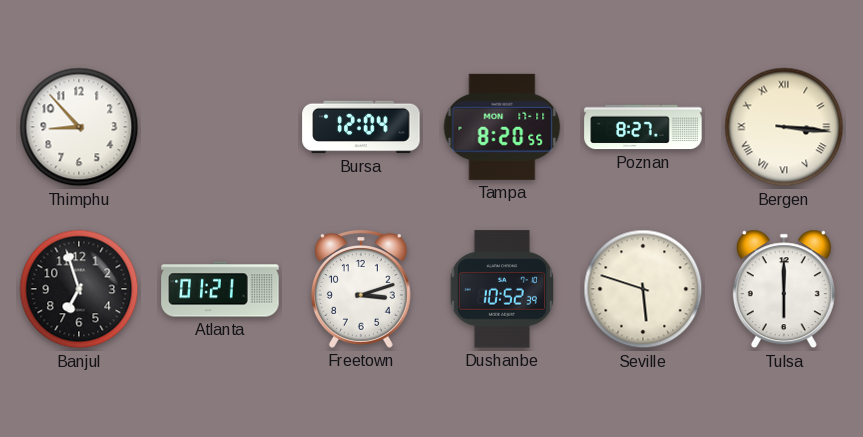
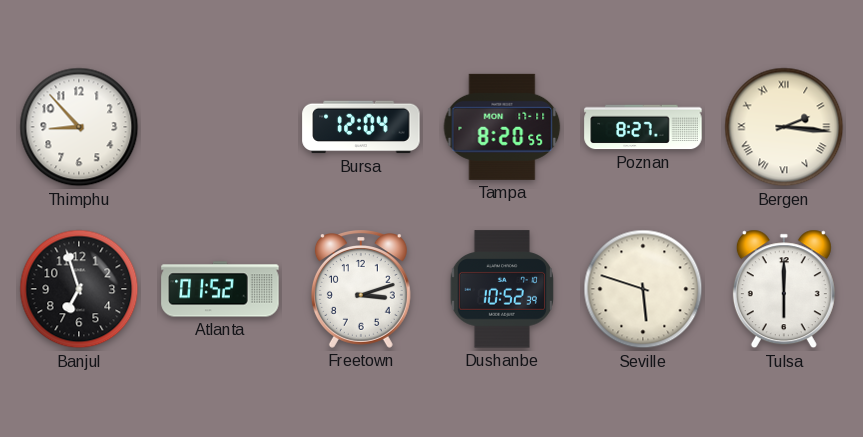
Bergen: 3:16 -> 2:16 (784, 127)
Atlanta: 01:21 -> 01:52 (220, 289)
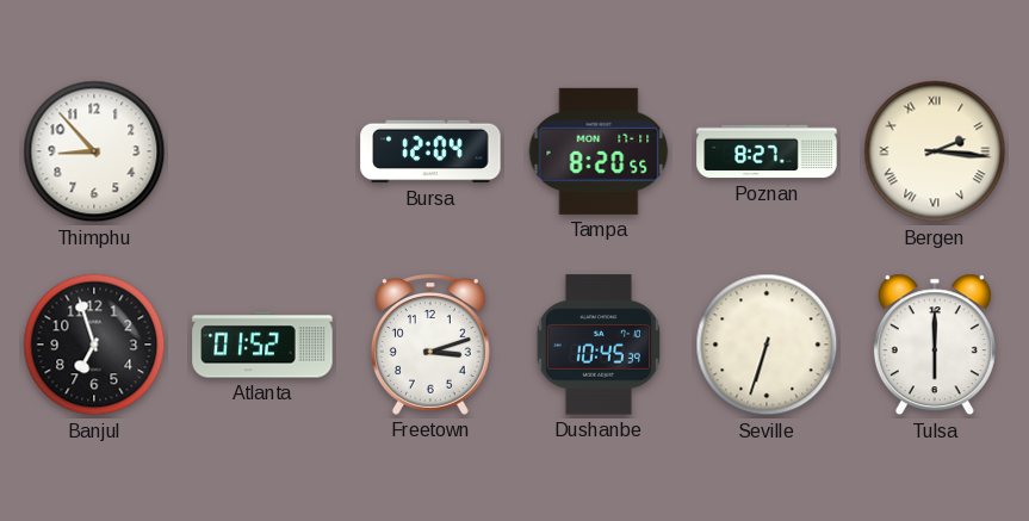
Dushanbe: 10:52 -> 10:45 (599, 345)
Seville: 5:48 -> 6:33 (767, 345)
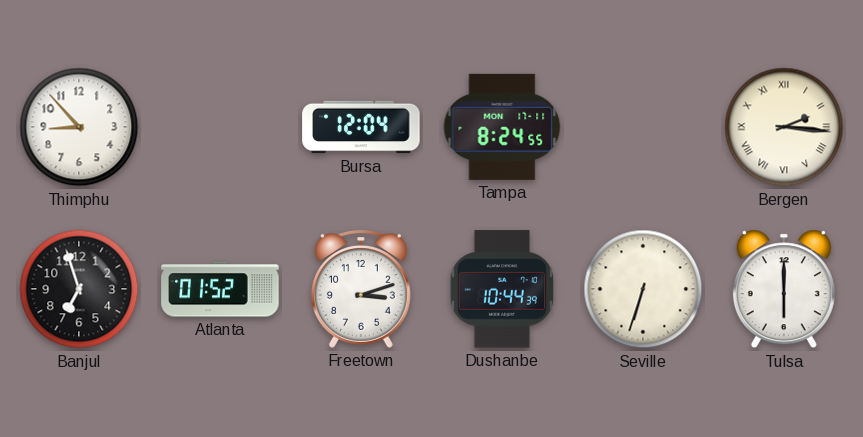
Tampa: 8:20 -> 8:24 (502, 127)
Poznan: 8:27 -> none (767, 151)
Dushanbe: 10:45 -> 10:44 (502, 289)
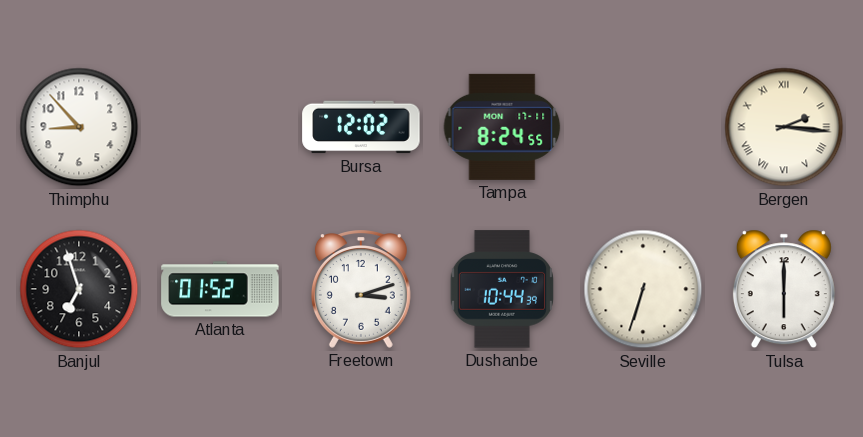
Bursa: 12:04 -> 12:02 (361, 127)
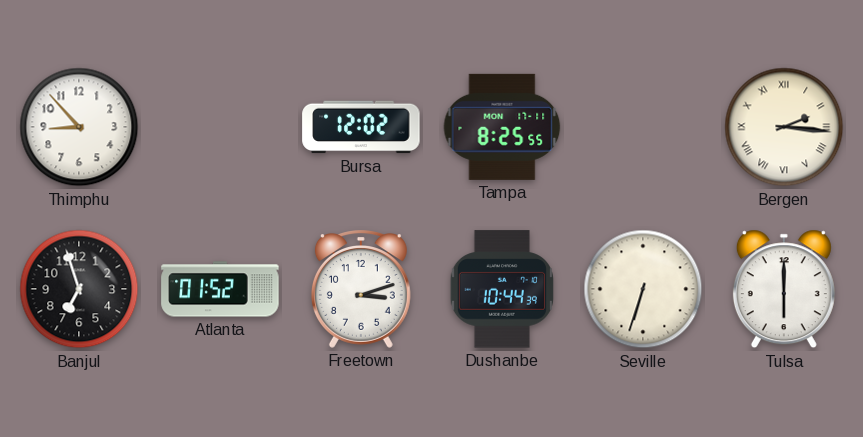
Tampa: 8:24 -> 8:25 (502, 127)
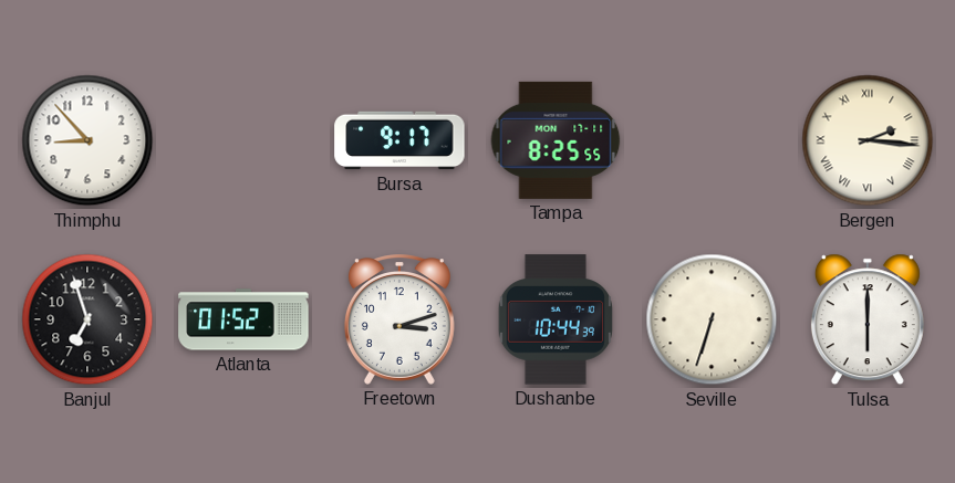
Bursa: 12:02 -> 9:17 (399, 140)
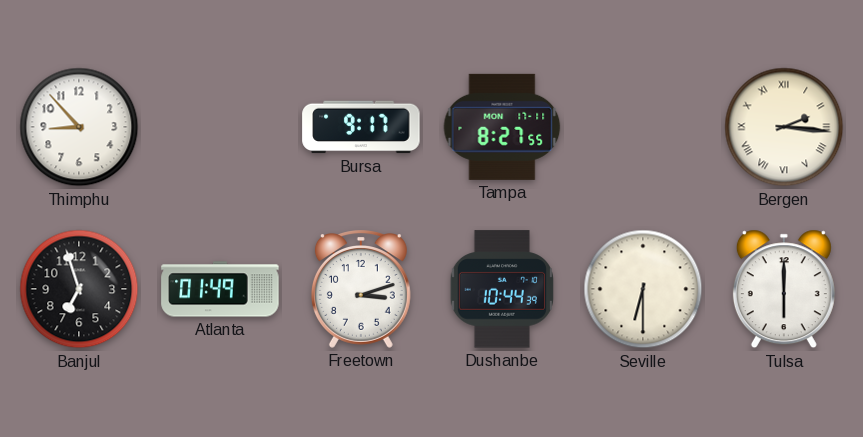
Tampa: 8:25 -> 8:27 (502, 127)
Atlanta: 01:52 -> 01:49 (220, 289)
Seville: 6:33 -> 6:30 (643, 289)
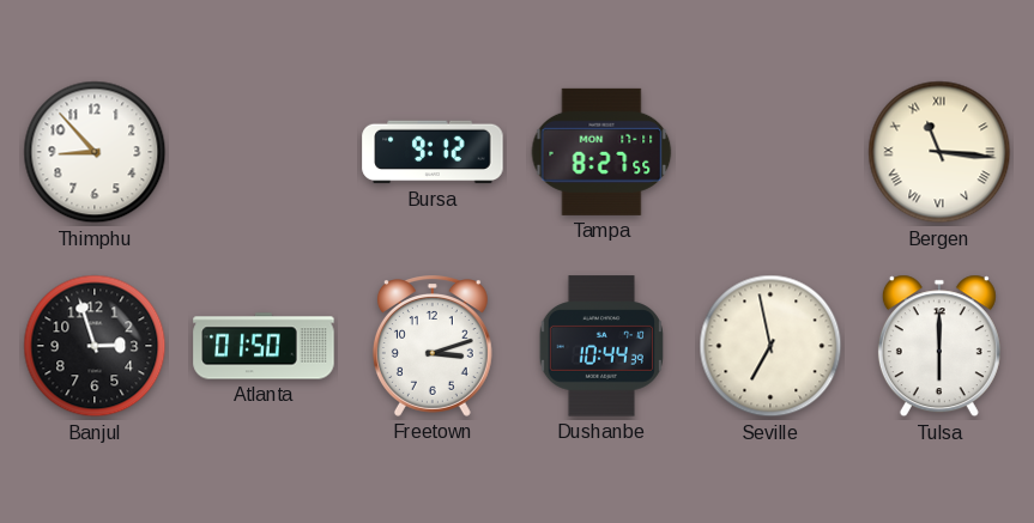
Bursa: 9:17 -> 9:12 (433, 152)
Bergen: 2:16 -> 11:16 (939, 152)
Banjul: 6:57 -> 2:57 (95, 346)
Atlanta: 01:49 -> 01:50 (264, 346)
Seville: 6:30 -> 6:58 (770, 346)
